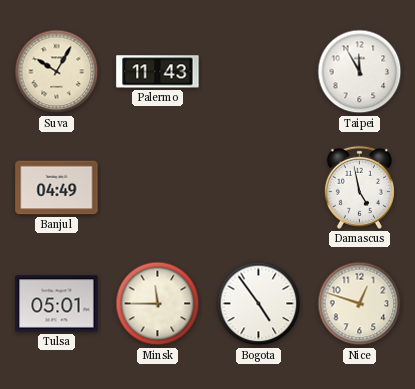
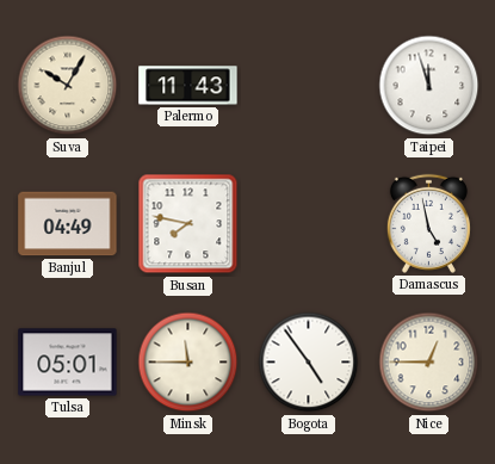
Taipei: 11:55 -> 11:57 (429, 86)
Busan: none -> 7:47 (188, 224)
Nice: 12:48 -> 12:45 (429, 363)
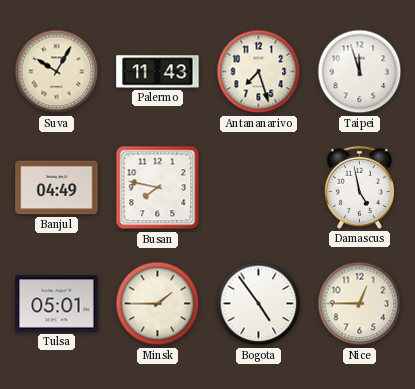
Antananarivo: none -> 7:27 (259, 72)
Minsk: 11:45 -> 1:45 (158, 304)
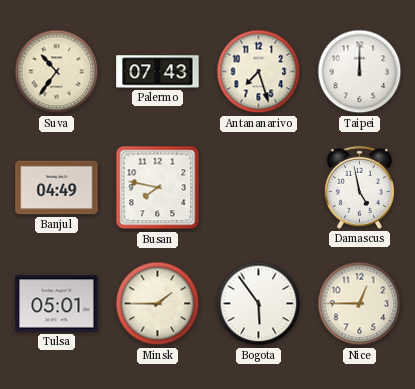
Suva: 10:05 -> 10:36 (57, 72)
Palermo: 11:43 -> 07:43 (158, 72)
Taipei: 11:57 -> 12:00 (360, 72)
Bogota: 4:54 -> 5:54 (259, 304)
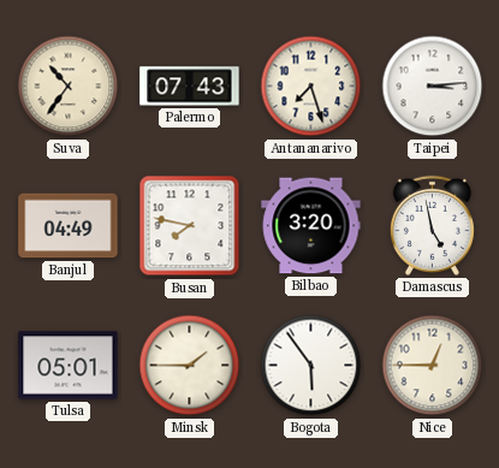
Taipei: 12:00 -> 3:14 (433, 87)
Bilbao: none -> 3:20 (311, 226)
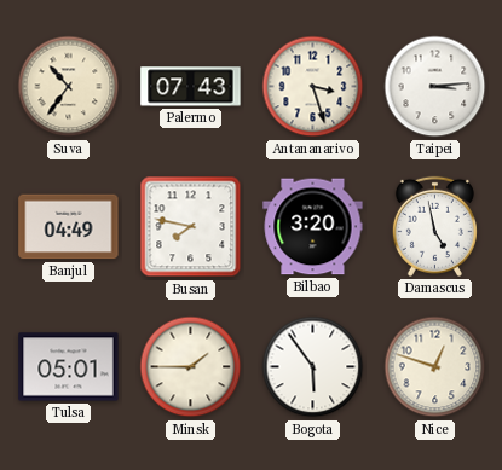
Antananarivo: 7:27 -> 3:27 (313, 87)
Nice: 12:45 -> 12:48 (435, 367)
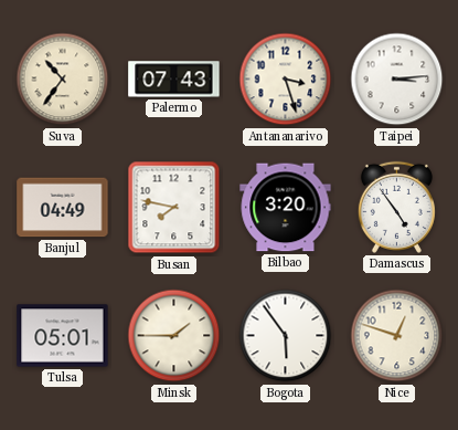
Damascus: 4:58 -> 4:54 (396, 207)
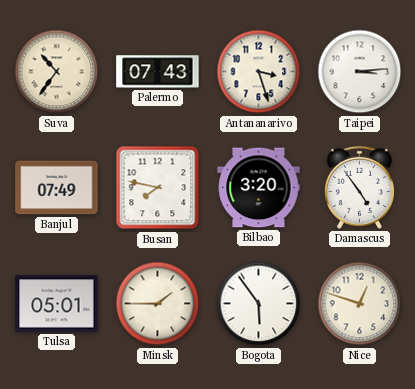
Banjul: 04:49 -> 07:49 (57, 188)
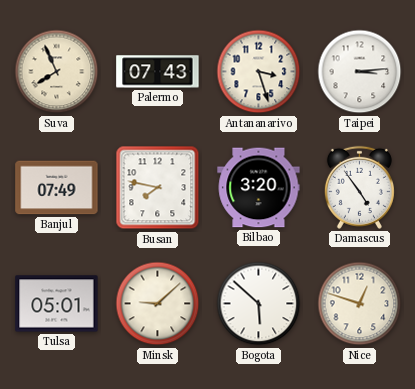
Suva: 10:36 -> 7:56 (57, 72)
Minsk: 1:45 -> 9:08 (158, 304)
Bogota: 5:54 -> 5:52 (259, 304)
